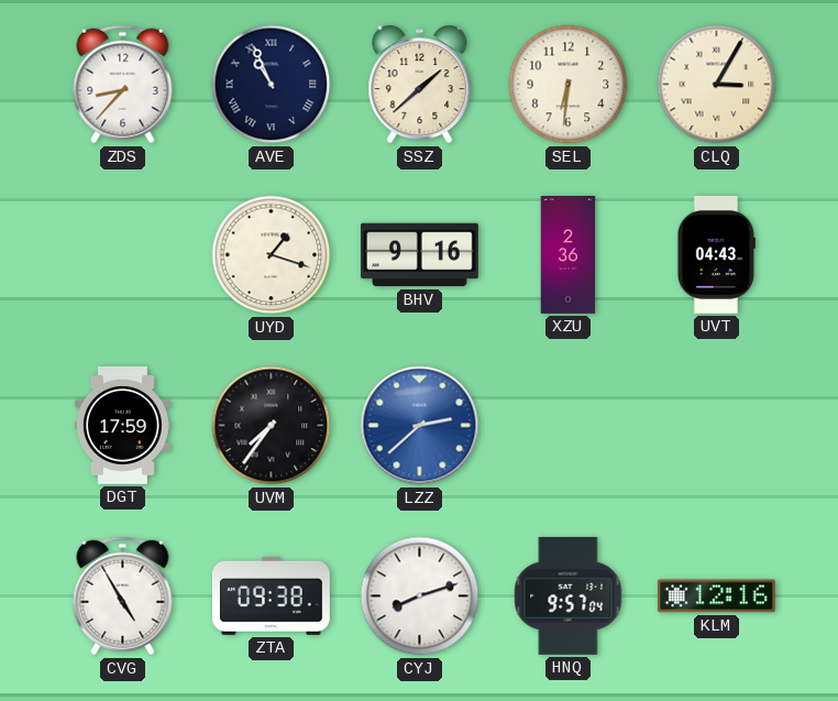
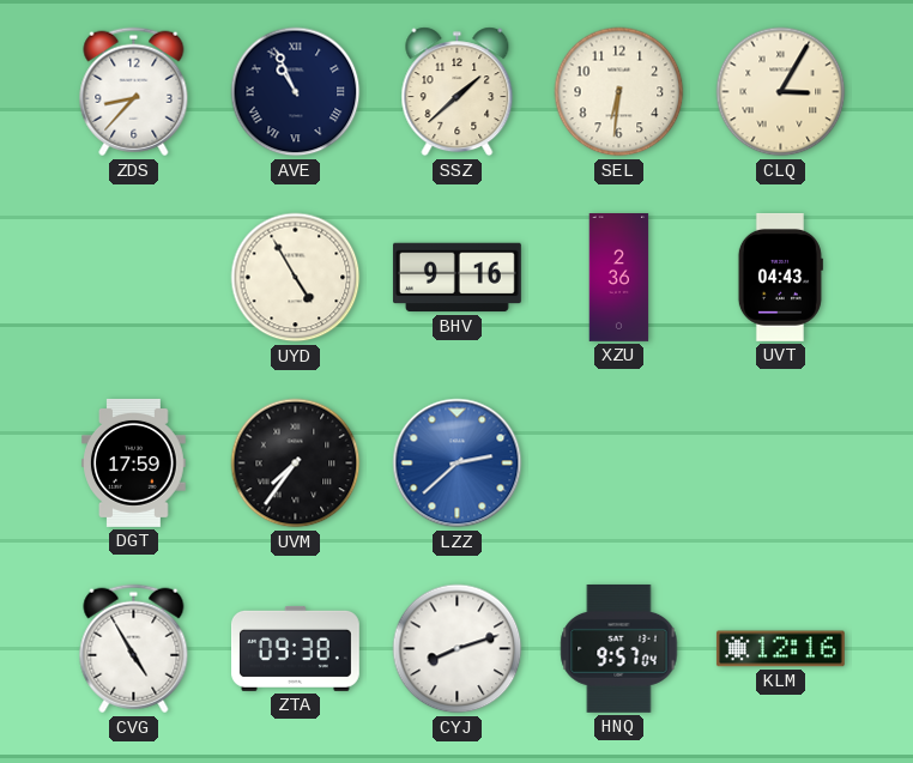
UYD: 1:18 -> 4:55 (296, 278)
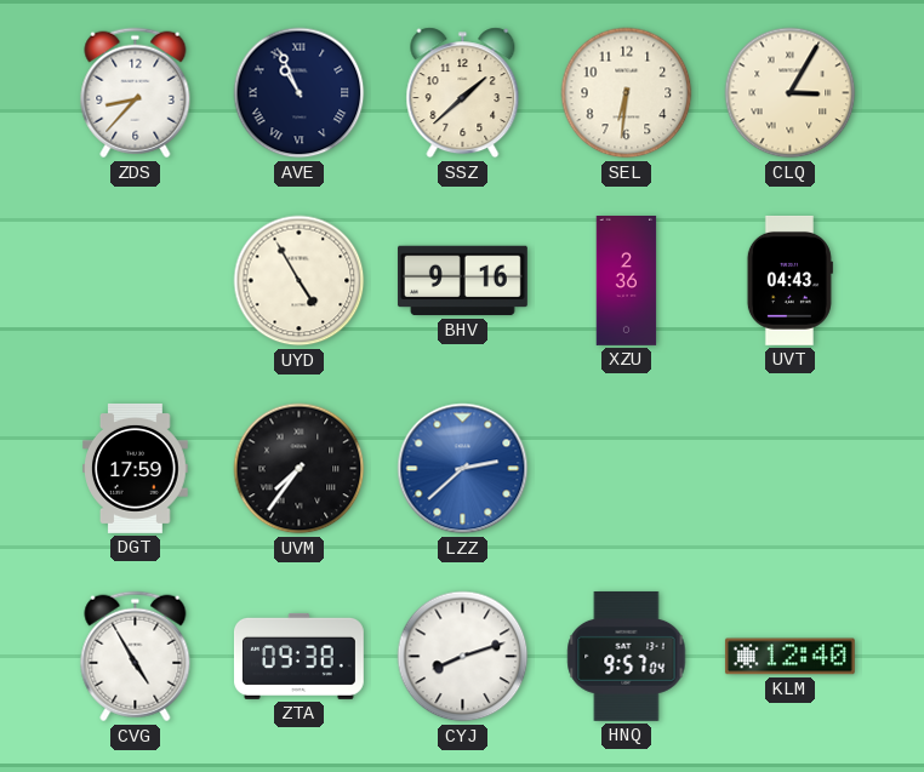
KLM: 12:16 -> 12:40 (789, 657)
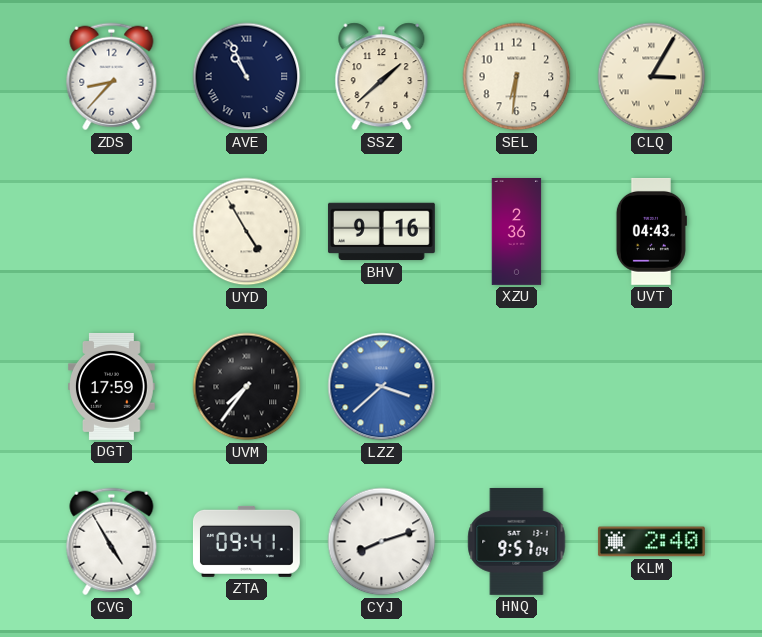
LZZ: 2:38 -> 3:38 (382, 387)
ZTA: 09:38 -> 09:41 (246, 541)
KLM: 12:40 -> 2:40 (651, 542)
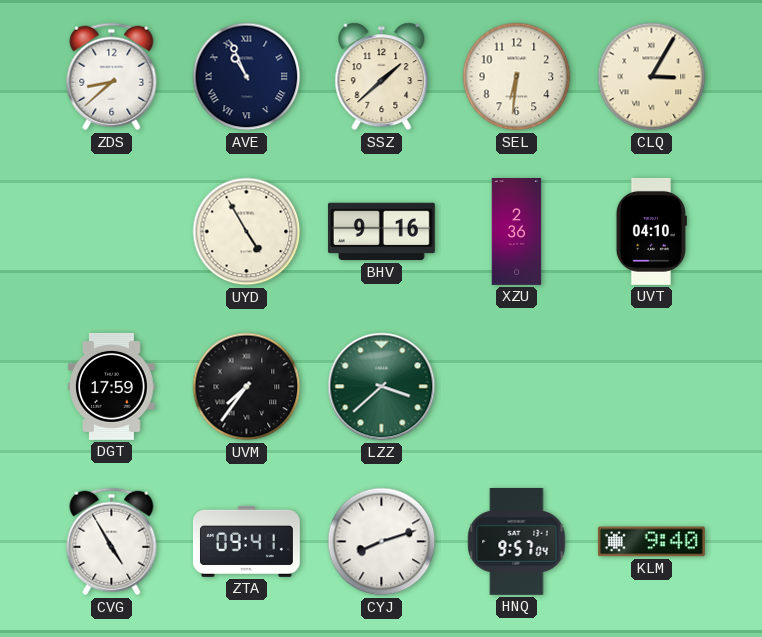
ZDS: 8:37 -> 8:38 (112, 77)
UVT: 04:43 -> 04:10 (651, 231)
LZZ dial: blue -> green (382, 387)
KLM: 2:40 -> 9:40 (651, 542)
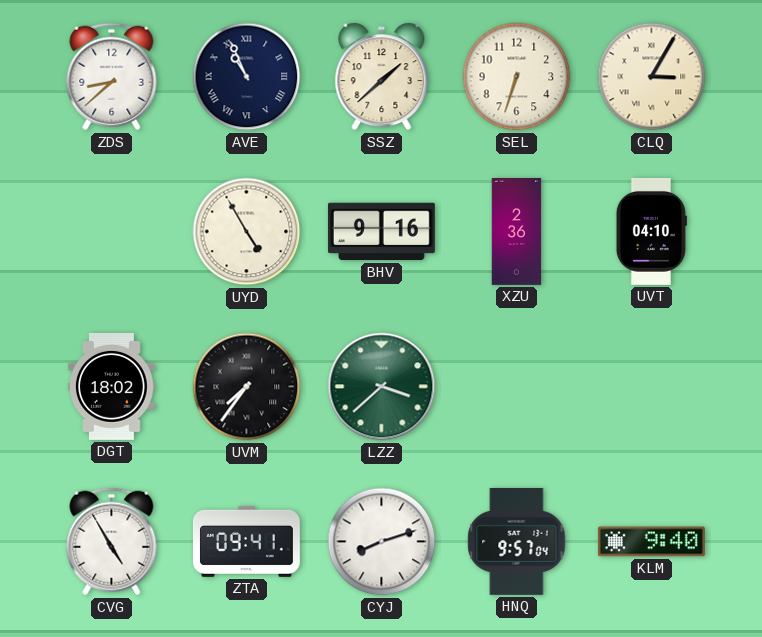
SEL: 6:31 -> 6:33 (517, 77)
DGT: 17:59 -> 18:02 (112, 386)
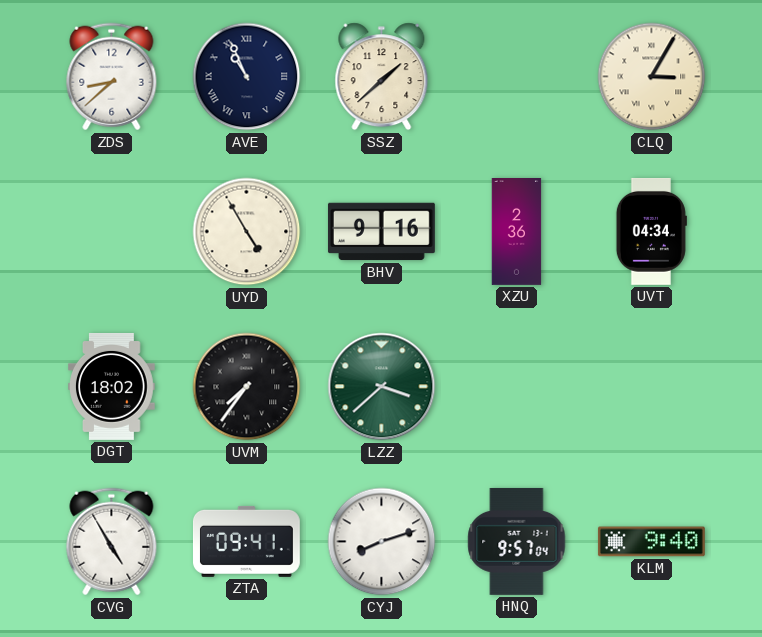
SEL: 6:33 -> none (517, 77)
UVT: 04:10 -> 04:34 (651, 231)
